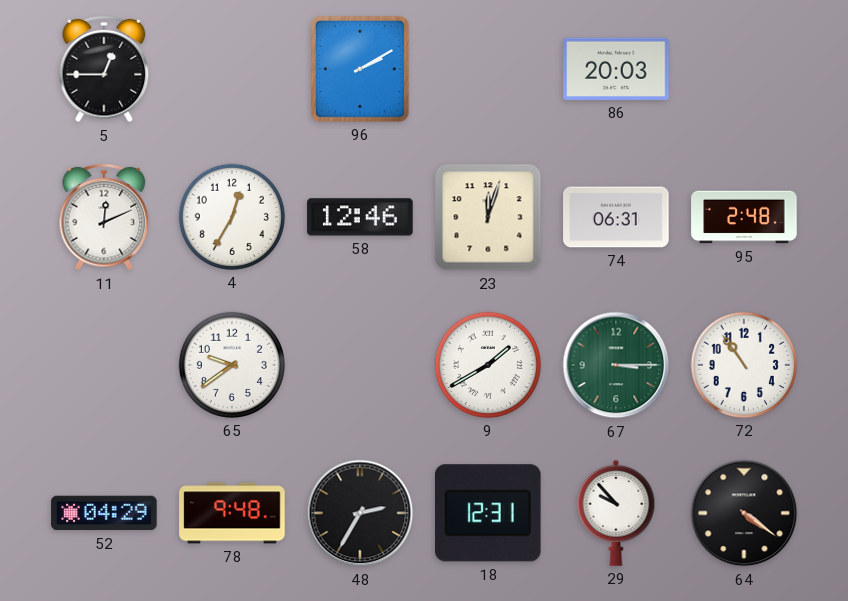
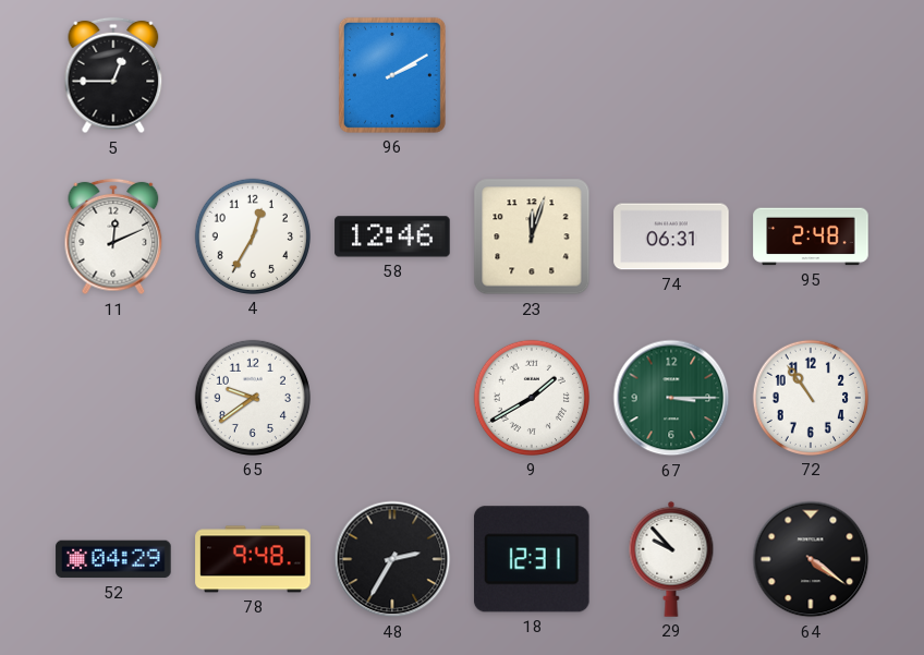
86: 20:03 -> none (616, 69)
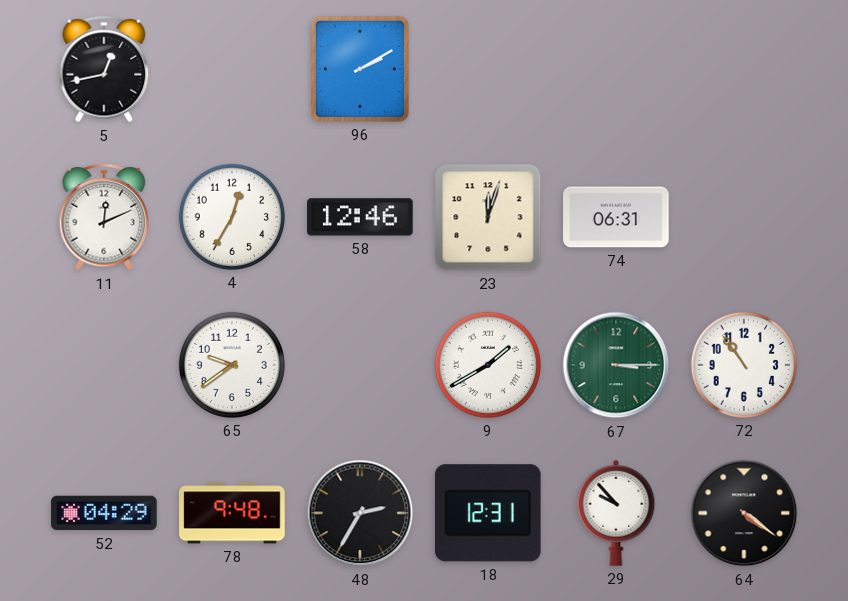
5: 12:45 -> 12:43 (104, 69)
95: 2:48 -> none (811, 236)
